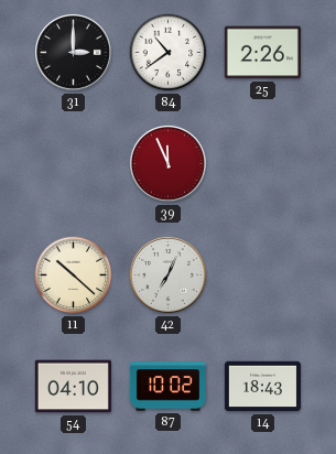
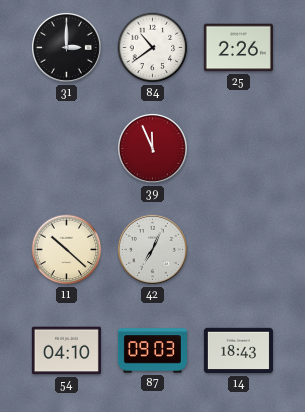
87: 10:02 -> 09:03 (152, 351)
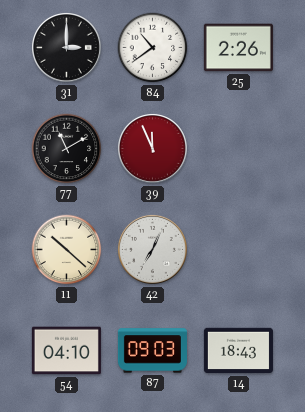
77: none -> 11:10 (67, 149)
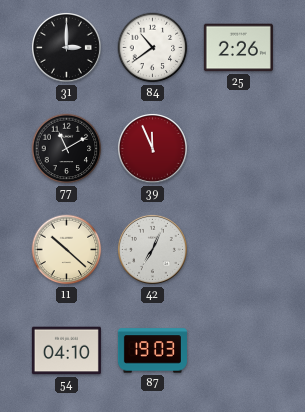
87: 09:03 -> 19:03 (152, 351)
14: 18:43 -> none (238, 351)
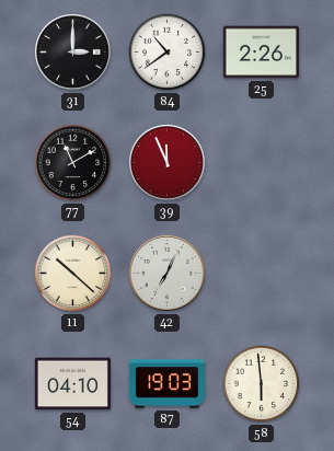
58: none -> 5:59 (262, 384)
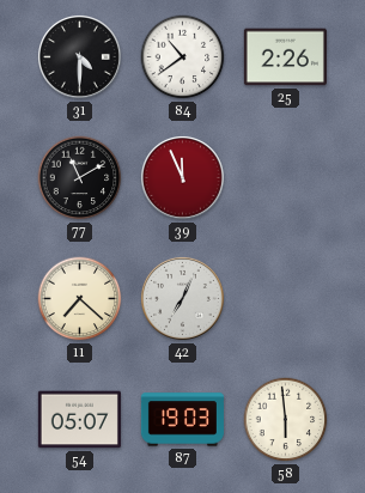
31: 3:00 -> 4:30 (79, 56)
11: 10:22 -> 7:22 (80, 299)
54: 04:10 -> 05:07 (79, 420)
